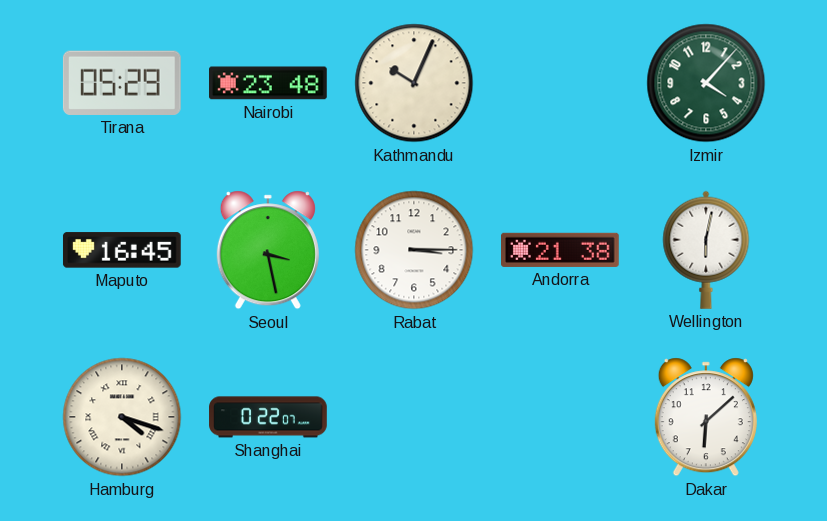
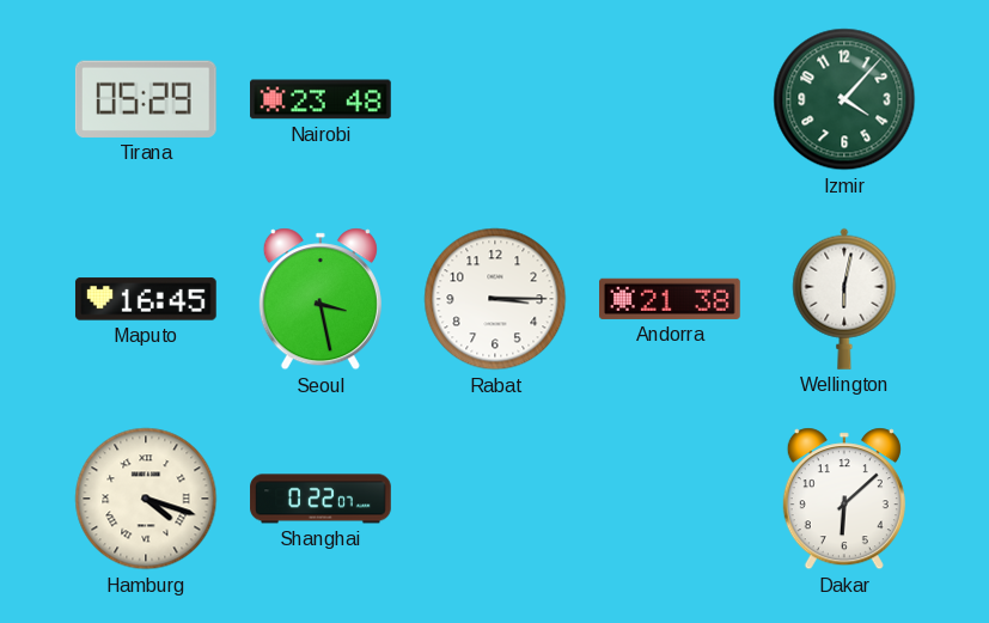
Kathmandu: 10:04 -> none (414, 83)
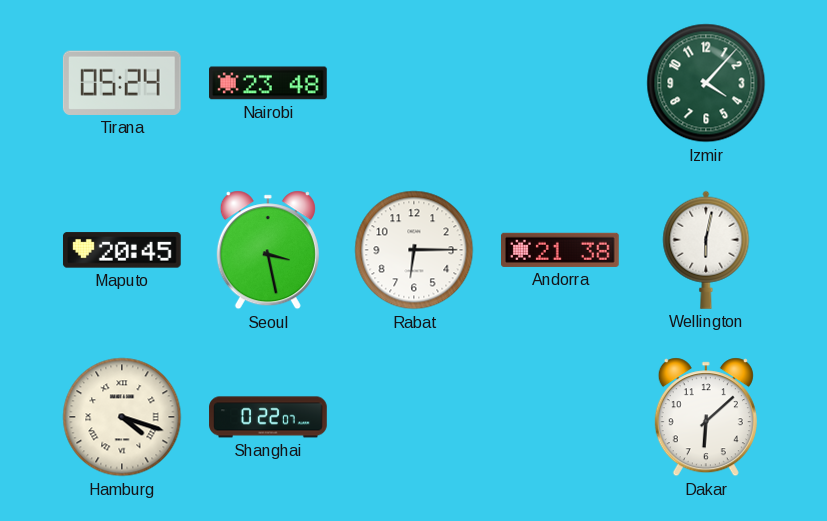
Tirana: 05:29 -> 05:24 (122, 83)
Maputo: 16:45 -> 20:45 (122, 250)
Rabat: 3:15 -> 6:15 (414, 250)
